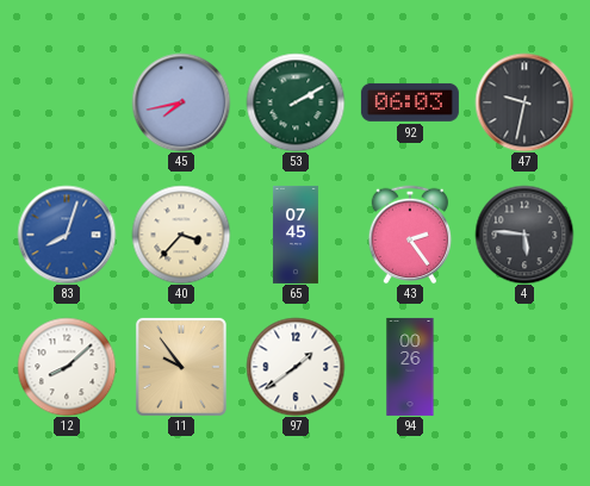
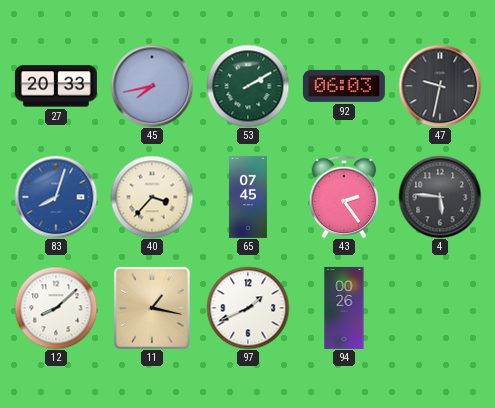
27: none -> 20:33 (56, 86)
11: 9:54 -> 1:17 (152, 308)
97: 1:39 -> 1:41 (248, 308)
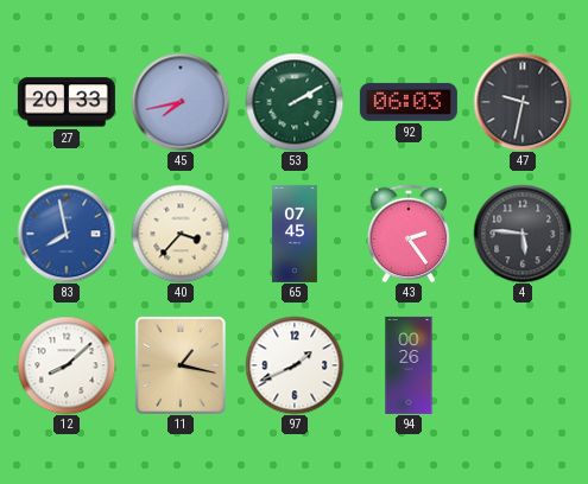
83: 8:03 -> 7:58 (67, 234)
